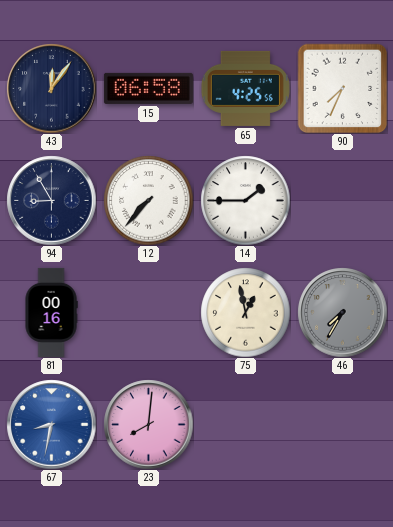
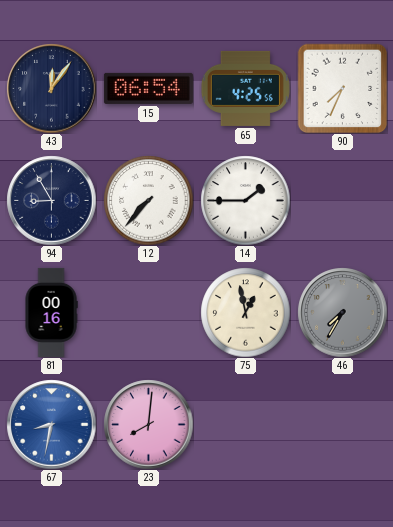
15: 06:58 -> 06:54 (148, 88)
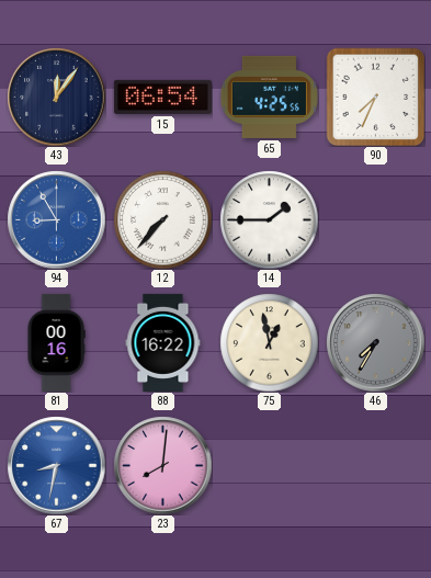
94 dial: navy -> blue (56, 219)
88: none -> 16:22 (163, 342)
